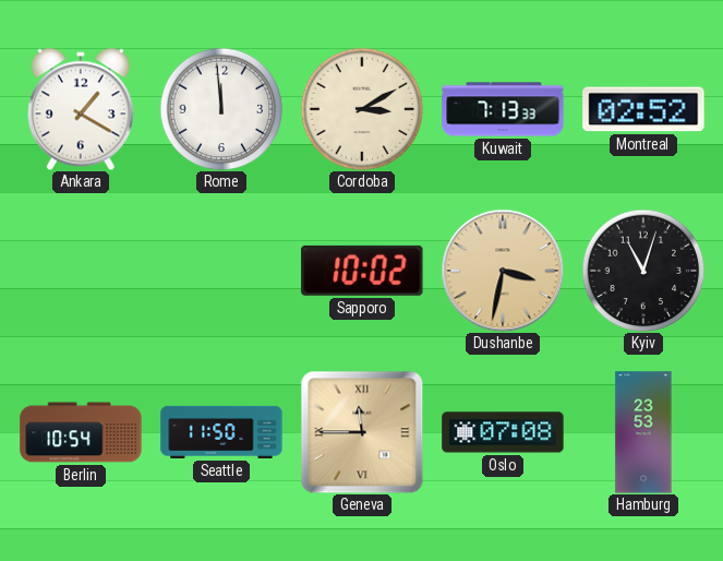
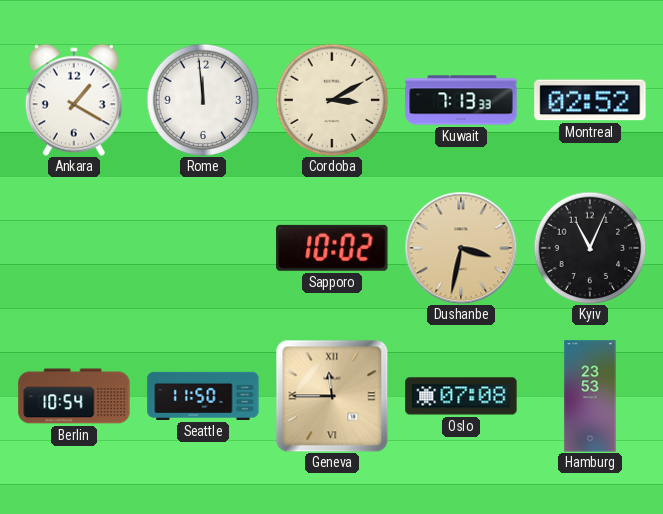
Kyiv: 11:03 -> 11:04 (590, 248)
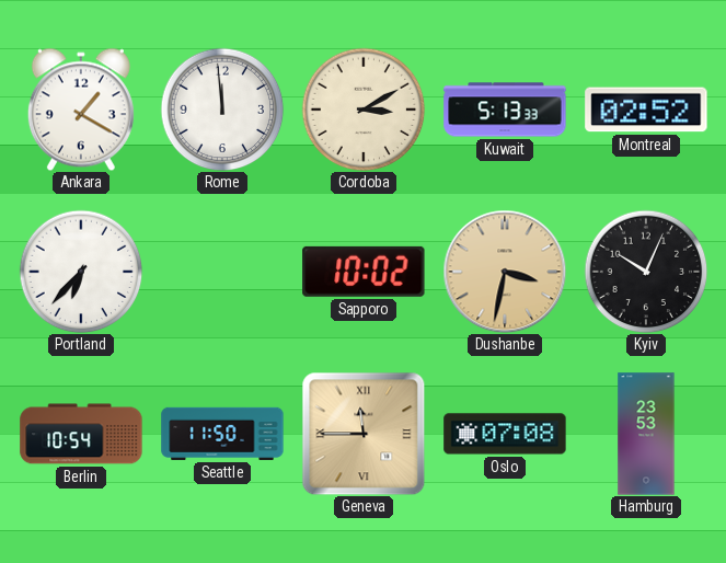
Kuwait: 7:13 -> 5:13 (505, 110)
Portland: none -> 6:37 (81, 272)
Kyiv: 11:04 -> 10:04 (646, 272)
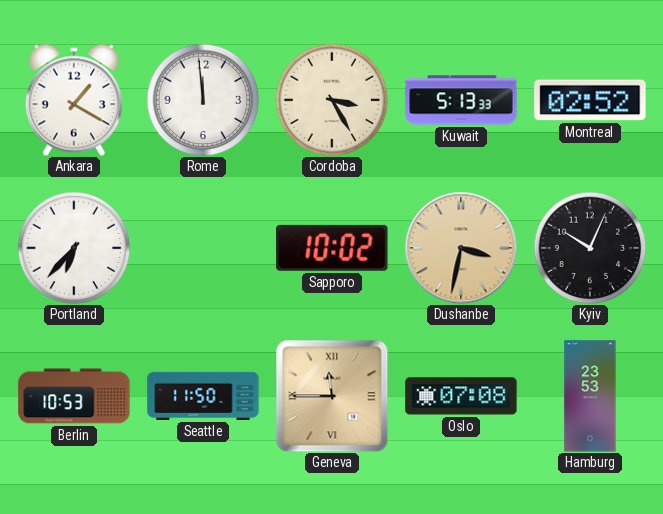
Cordoba: 3:10 -> 3:25 (332, 100)
Berlin: 10:54 -> 10:53 (74, 396)
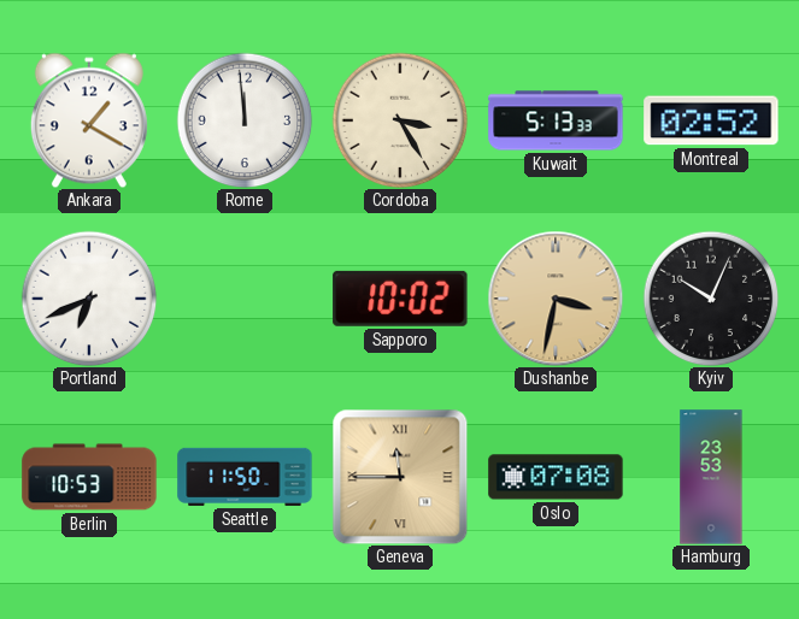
Portland: 6:37 -> 6:41 (89, 299)
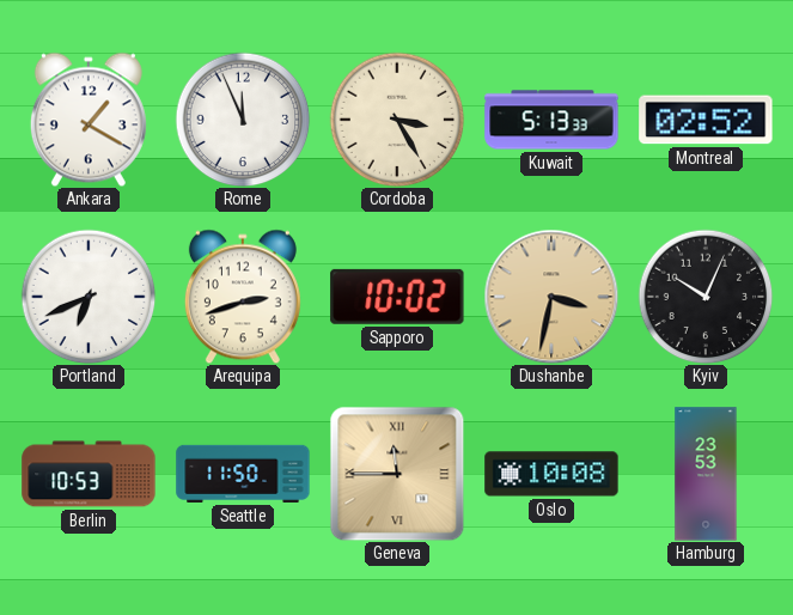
Rome: 11:59 -> 11:56 (243, 120)
Arequipa: none -> 2:42 (243, 297)
Oslo: 07:08 -> 10:08 (551, 474)
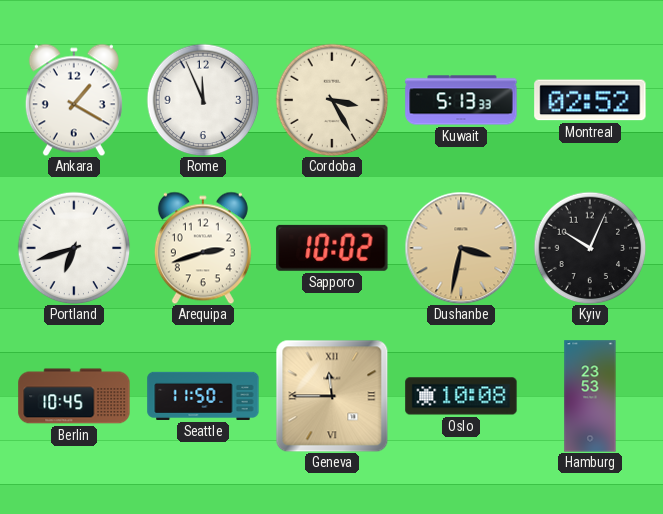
Portland: 6:41 -> 6:42 (74, 248)
Berlin: 10:53 -> 10:45 (74, 396)
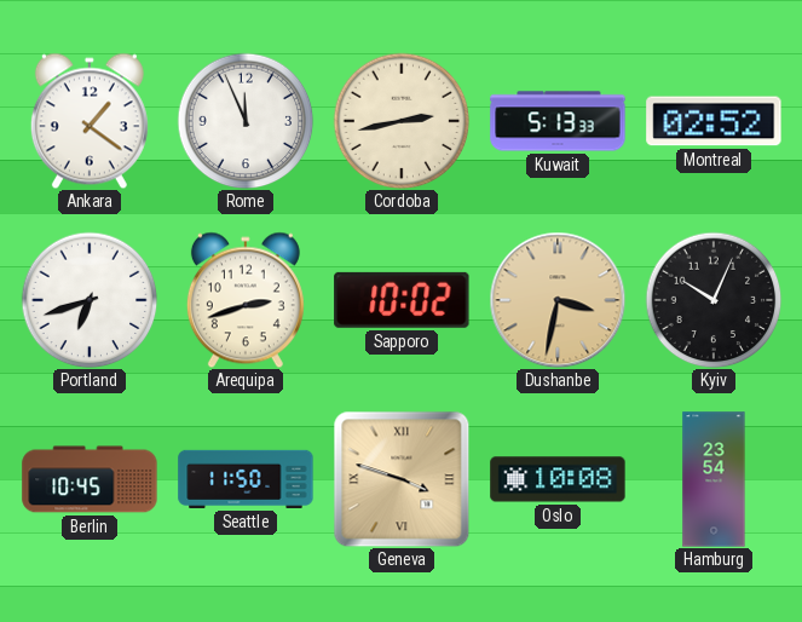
Ankara: 1:20 -> 1:21 (90, 121)
Cordoba: 3:25 -> 2:43 (402, 121)
Geneva: 11:45 -> 3:48 (402, 479)
Hamburg: 23:53 -> 23:54 (714, 479)
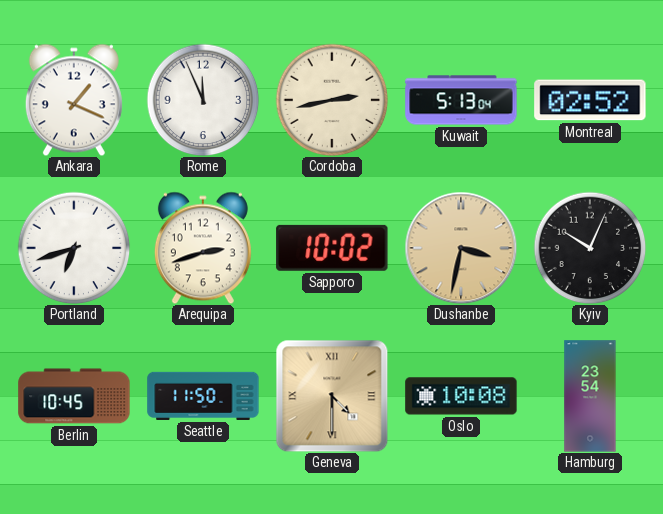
Ankara: 1:21 -> 1:19 (74, 100)
Kuwait: 5:13:33 -> 5:13:04 (461, 100)
Geneva: 3:48 -> 4:30 (332, 396)
